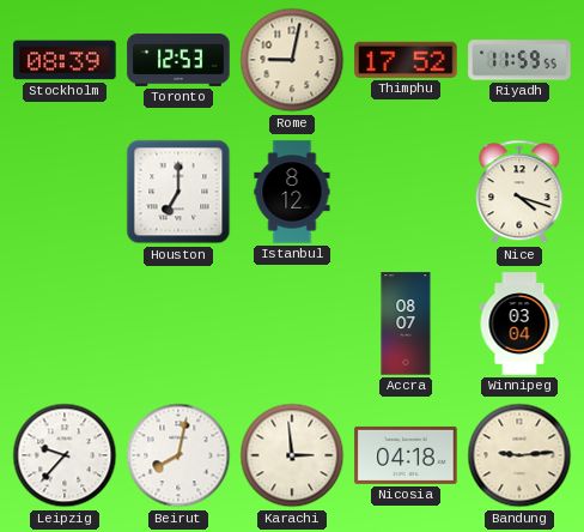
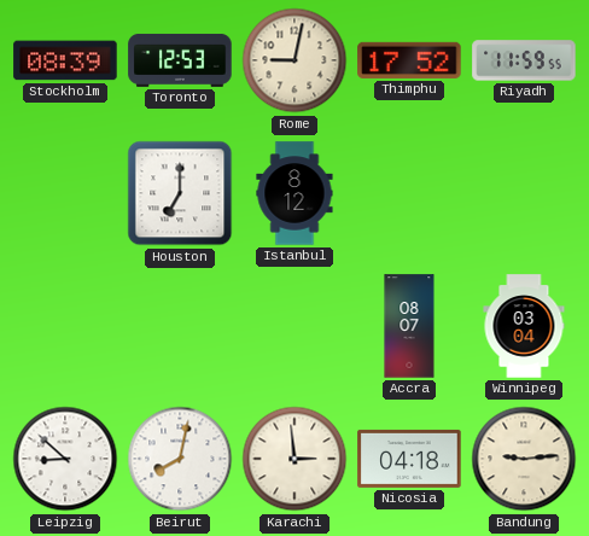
Nice: 4:18 -> none (519, 192)
Leipzig: 9:37 -> 8:52 (65, 459)
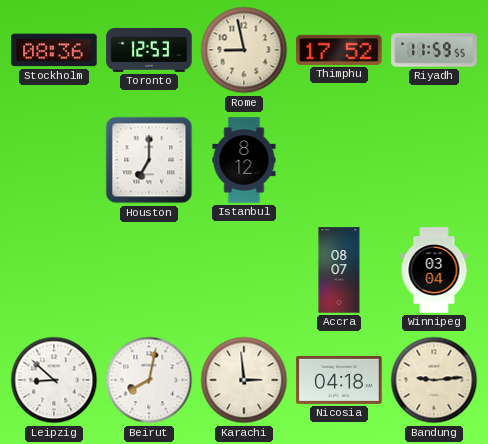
Stockholm: 08:39 -> 08:36 (54, 50)
Rome: 9:02 -> 8:58 (244, 50)
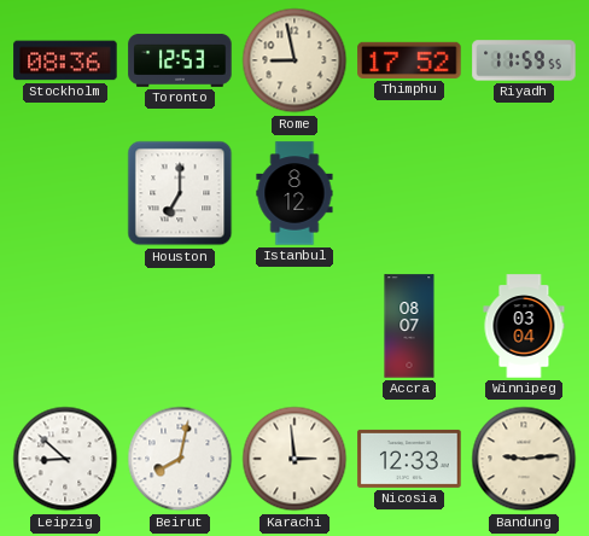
Nicosia: 04:18 -> 12:33 (409, 459)
